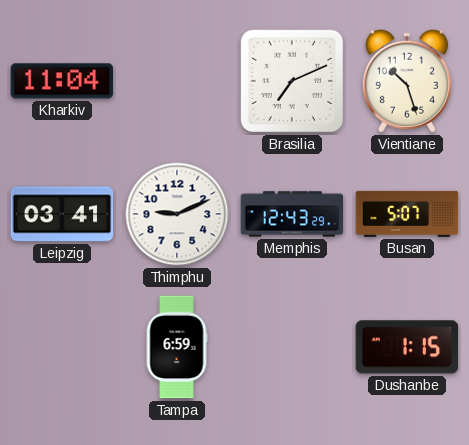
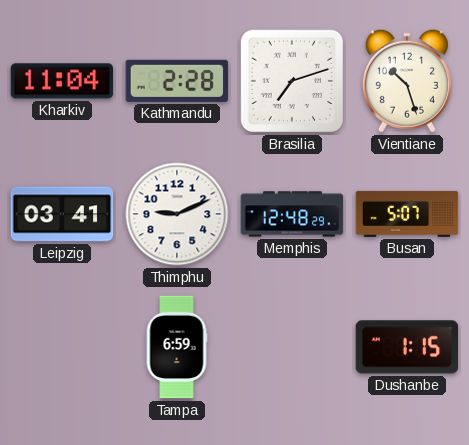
Kathmandu: none -> 2:28 (177, 81)
Brasilia: 7:11 -> 7:12 (292, 81)
Memphis: 12:43 -> 12:48 (292, 214)
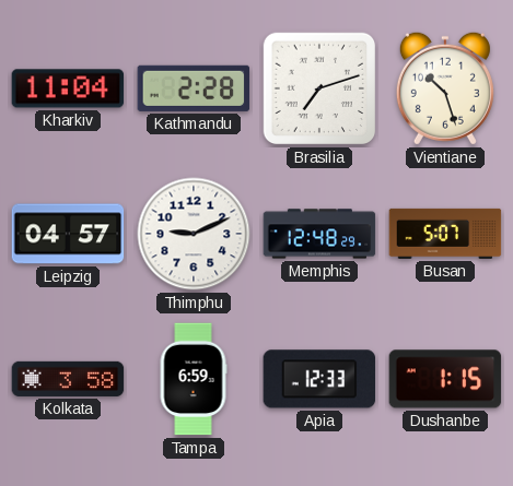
Leipzig: 03:41 -> 04:57 (68, 234)
Kolkata: none -> 3:58 (68, 379)
Apia: none -> 12:33 (319, 379)
